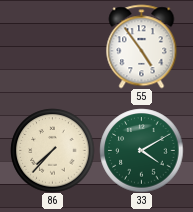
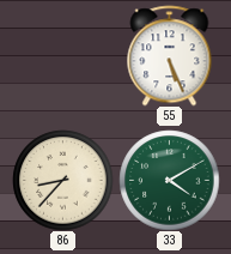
55: 4:54 -> 5:26 (170, 55)
86: 7:37 -> 8:37 (62, 180)
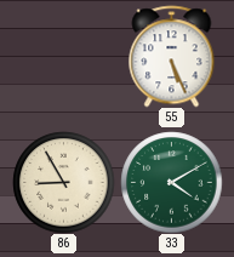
86: 8:37 -> 8:55 (63, 182)
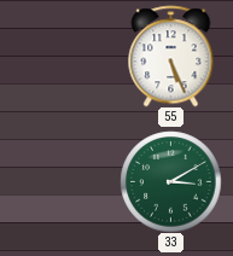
86: 8:55 -> none (63, 182)
33: 4:10 -> 3:10 (170, 181)
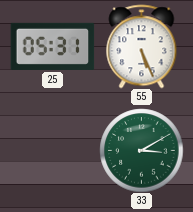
25: none -> 05:31 (52, 46)
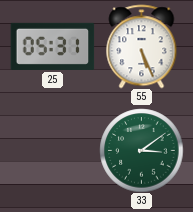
33: 3:10 -> 3:09 (141, 150)
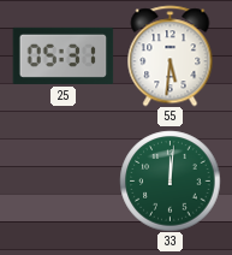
55: 5:26 -> 5:31 (171, 55)
33: 3:09 -> 12:01 (169, 180)
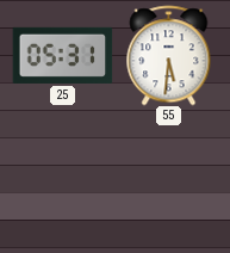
33: 12:01 -> none (169, 180)
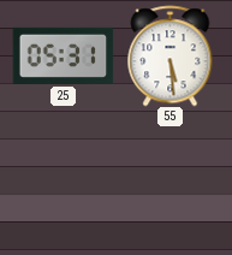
55: 5:31 -> 5:29 (171, 55)
